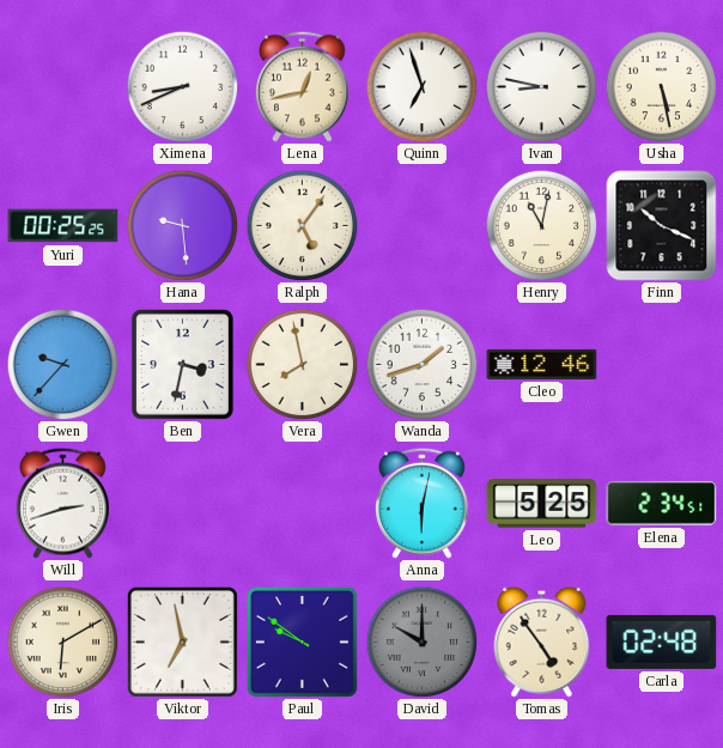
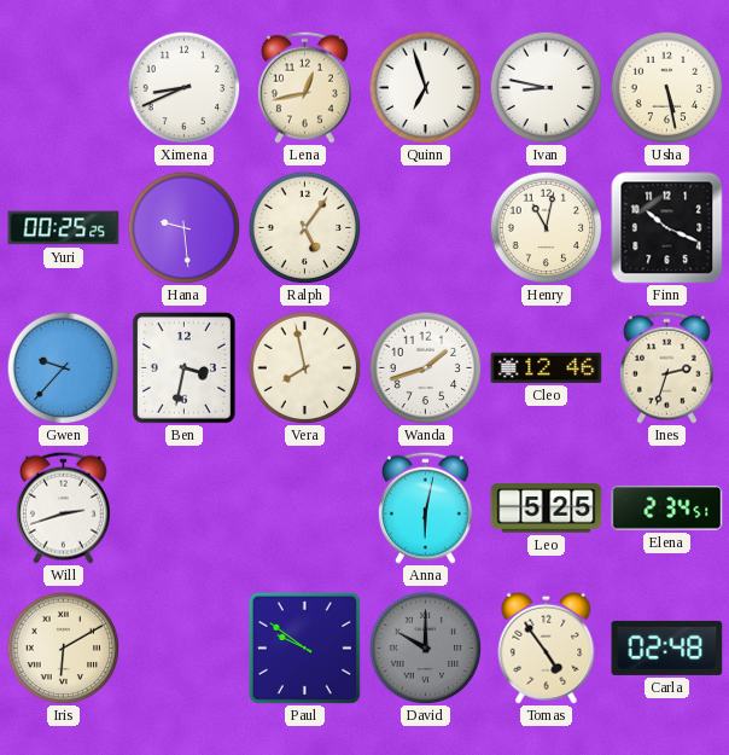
Ines: none -> 2:33 (666, 367)
Viktor: 6:58 -> none (182, 641)
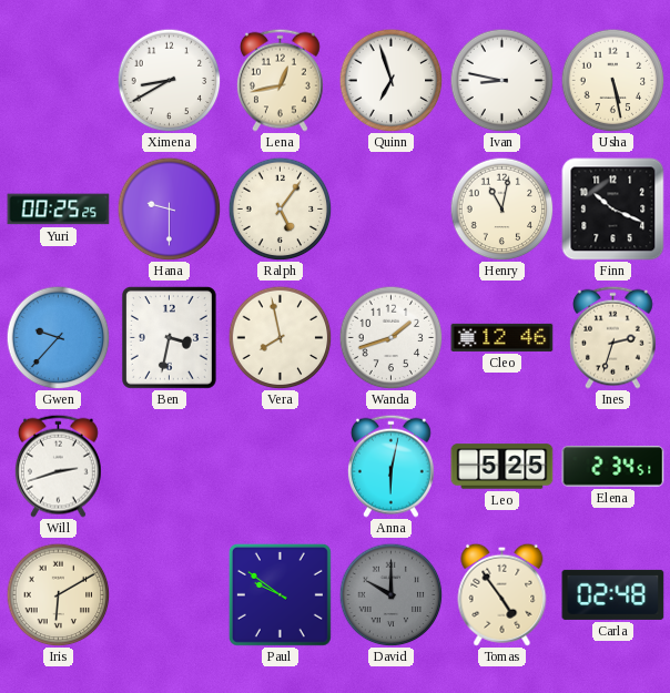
Ximena: 8:41 -> 8:40 (169, 80)
Hana: 9:29 -> 9:30 (169, 208)
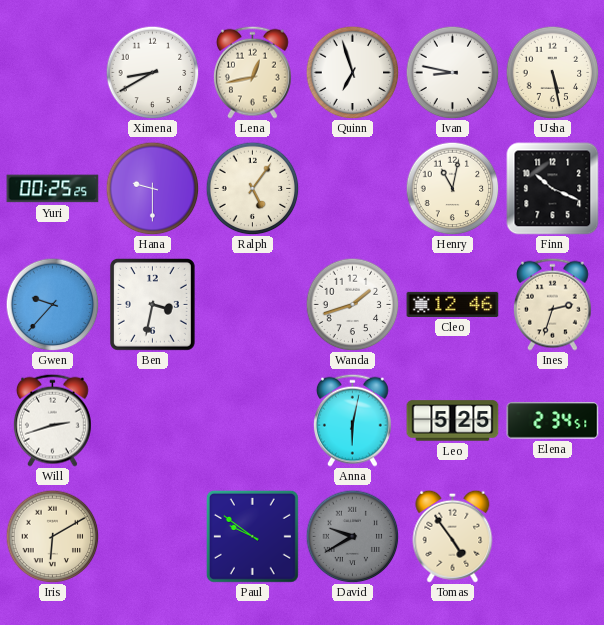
Vera: 7:58 -> none (280, 337)
David: 10:00 -> 9:40 (352, 536)
Carla: 02:48 -> none (613, 594)
